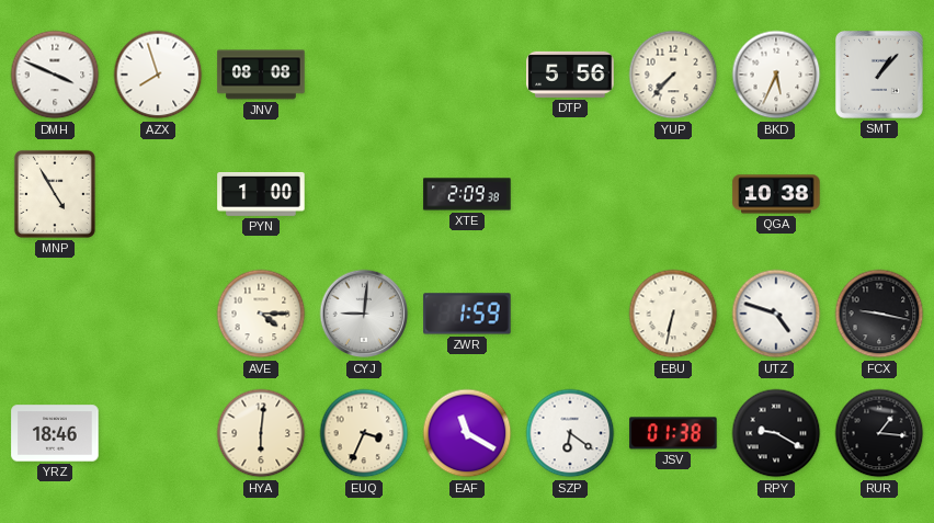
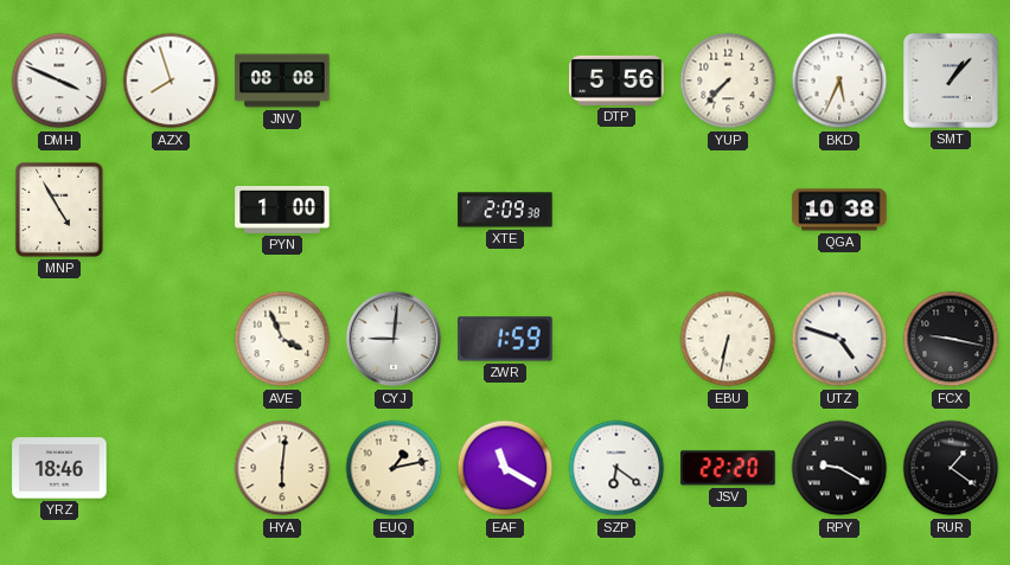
AVE: 4:15 -> 3:56 (282, 339)
EUQ: 3:34 -> 1:13 (394, 468)
JSV: 01:38 -> 22:20 (728, 468)
RUR: 1:16 -> 1:21 (951, 468)
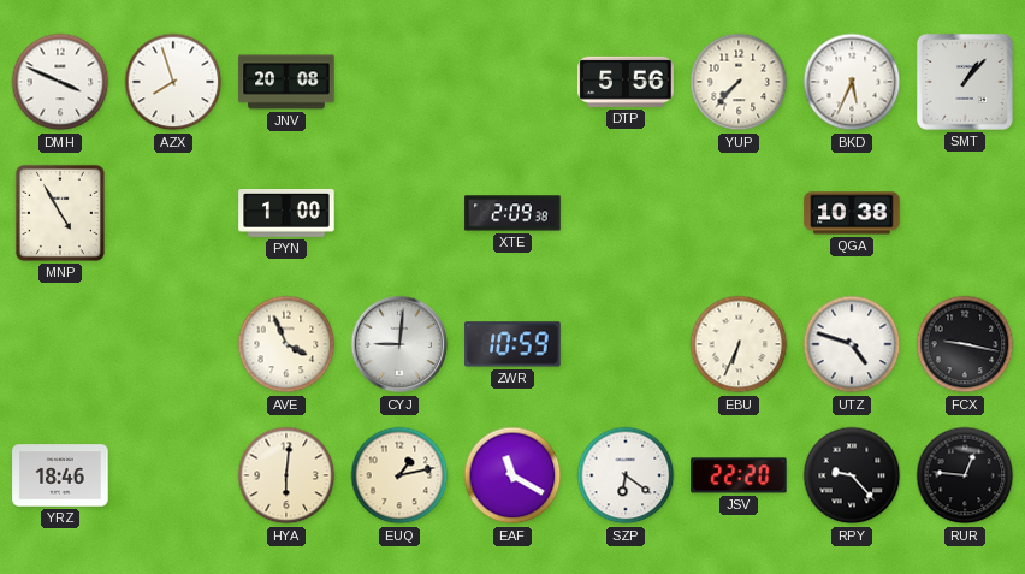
JNV: 08:08 -> 20:08 (286, 82)
ZWR: 1:59 -> 10:59 (512, 344)
EBU: 6:32 -> 6:34 (739, 344)
RPY: 9:20 -> 9:23 (852, 475)
RUR: 1:21 -> 12:46 (965, 475)
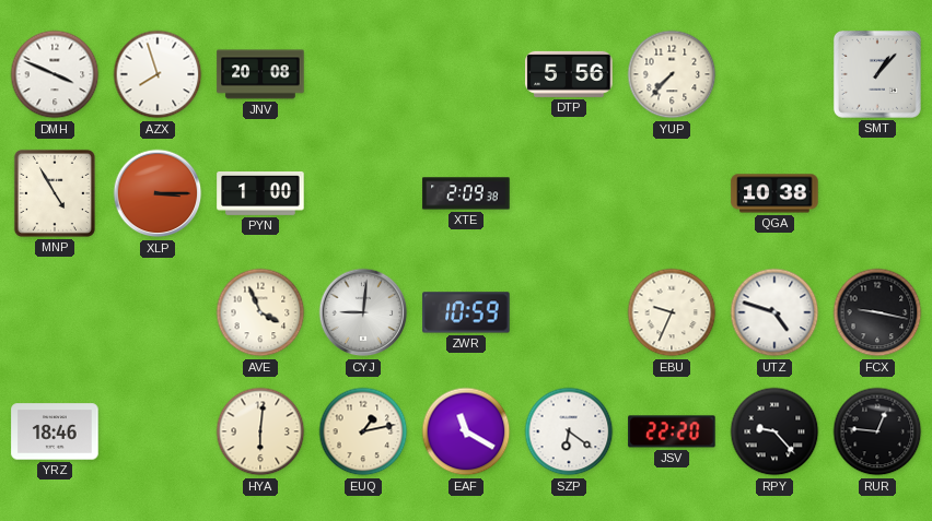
BKD: 5:34 -> none (852, 82)
XLP: none -> 3:15 (158, 193)
EBU: 6:34 -> 9:34 (672, 312)
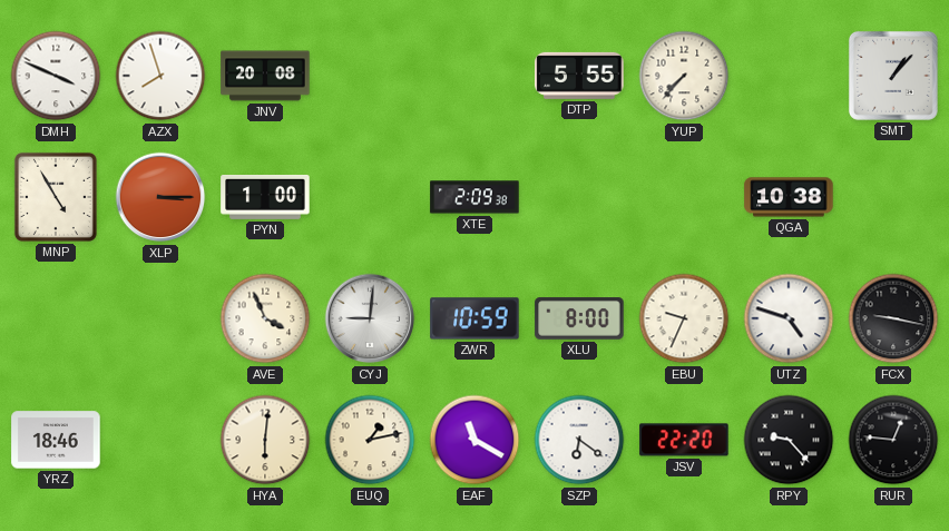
DTP: 5:56 -> 5:55 (579, 76)
XLU: none -> 8:00 (579, 318)
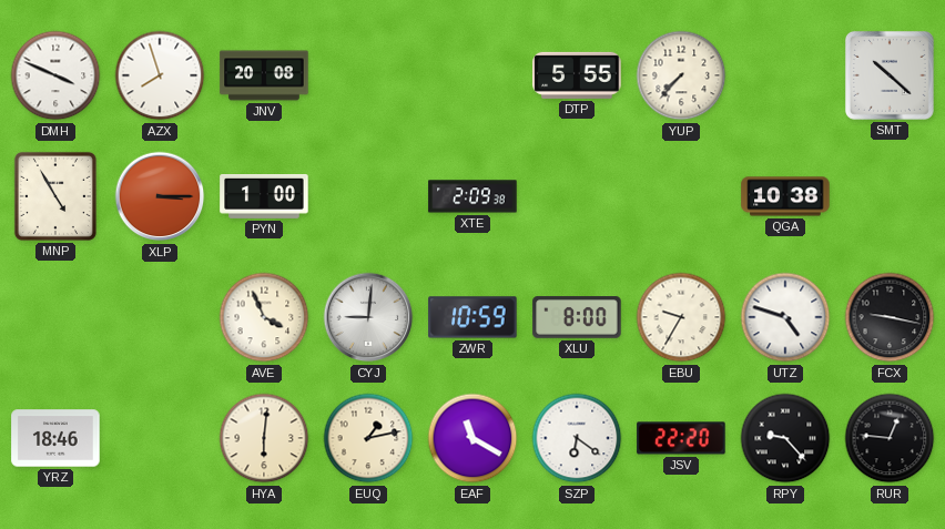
SMT: 1:07 -> 10:22 (890, 75)
EBU: 9:34 -> 9:35 (681, 317)
